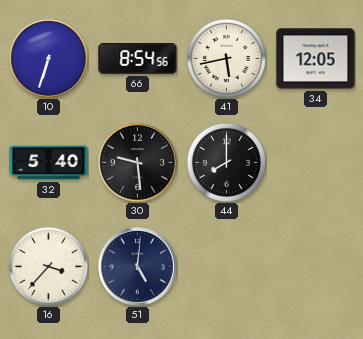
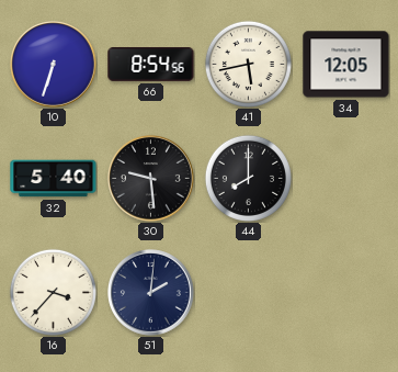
51: 5:01 -> 2:01 (151, 293)
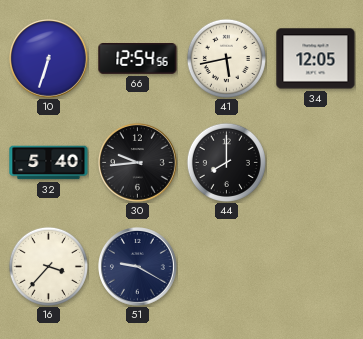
66: 8:54 -> 12:54 (138, 59)
30: 9:29 -> 9:44 (138, 163)
51: 2:01 -> 9:20 (138, 267)
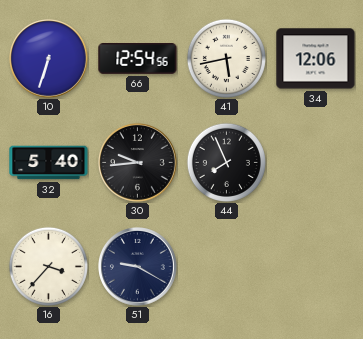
34: 12:05 -> 12:06 (316, 59)
44: 8:00 -> 7:56 (226, 162)
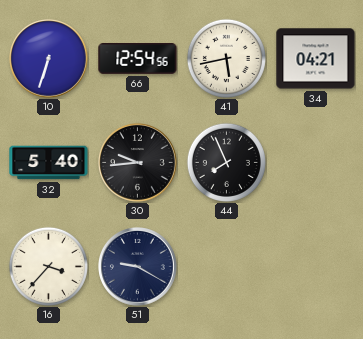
34: 12:06 -> 04:21 (316, 59)
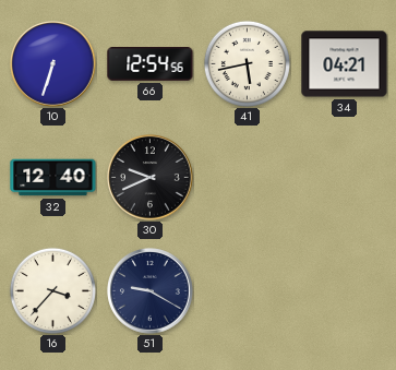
32: 5:40 -> 12:40 (53, 178)
30: 9:44 -> 9:41 (151, 178)
44: 7:56 -> none (226, 162)
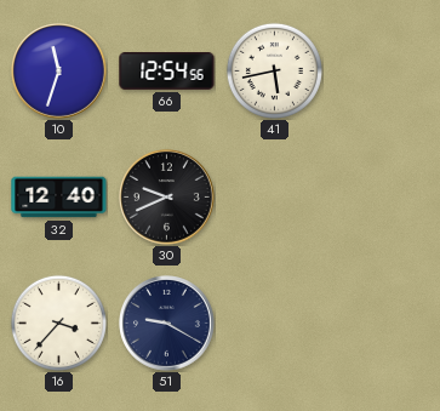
10: 6:33 -> 11:33 (59, 72)
34: 04:21 -> none (345, 64)
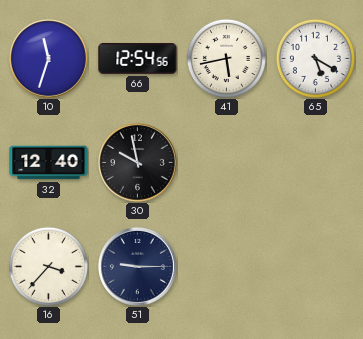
65: none -> 5:20 (315, 58)
30: 9:41 -> 9:58 (138, 163)
51: 9:20 -> 9:15 (138, 267)
